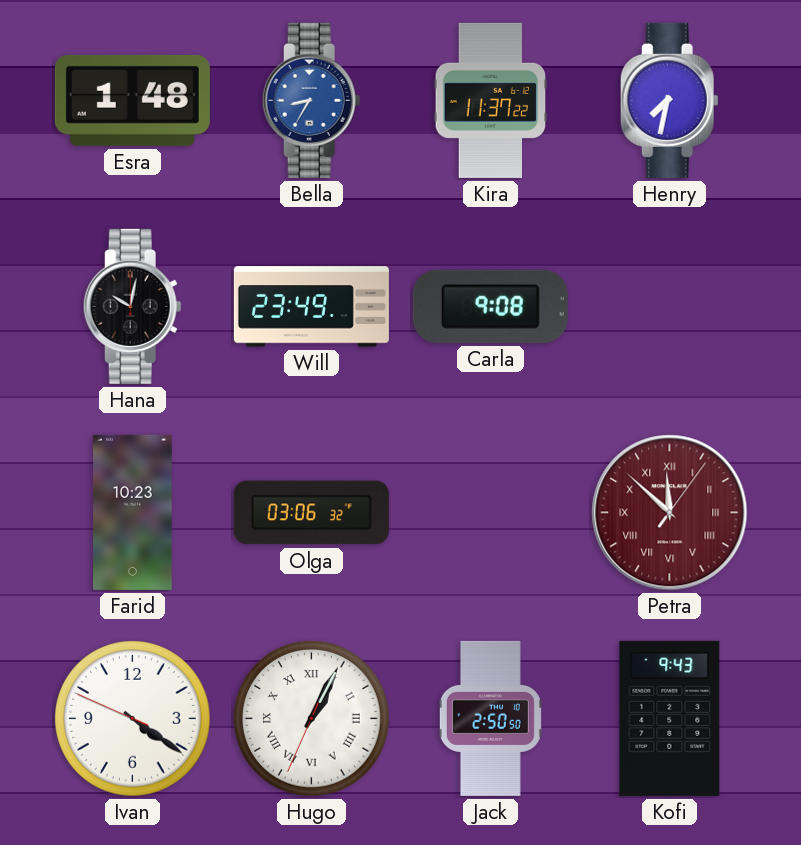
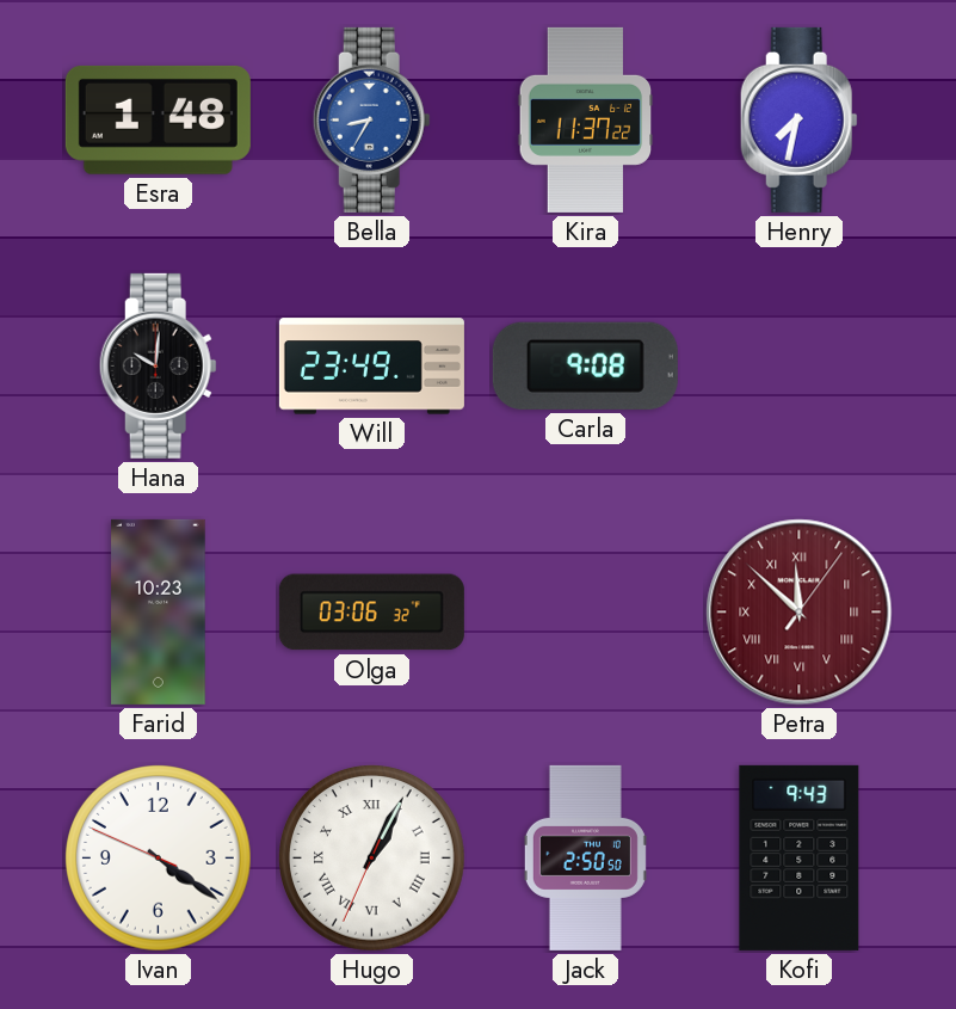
Hana: 10:02 -> 10:01 (158, 365)
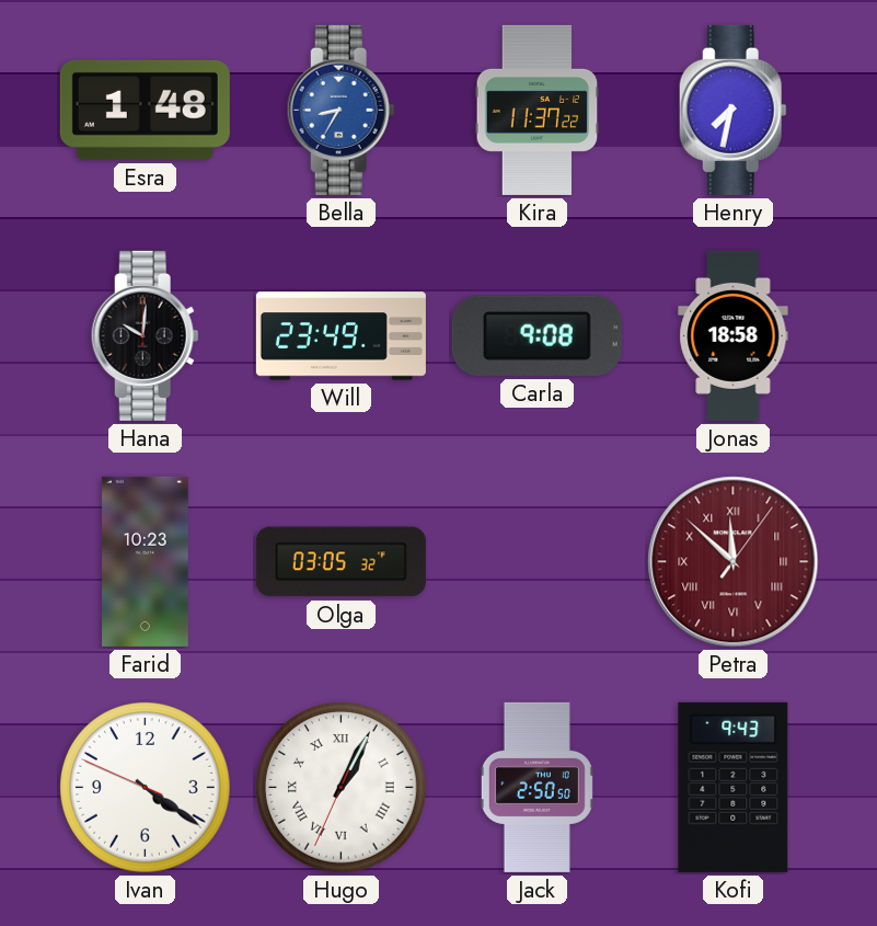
Jonas: none -> 18:58 (734, 335)
Olga: 03:06 -> 03:05 (341, 562)
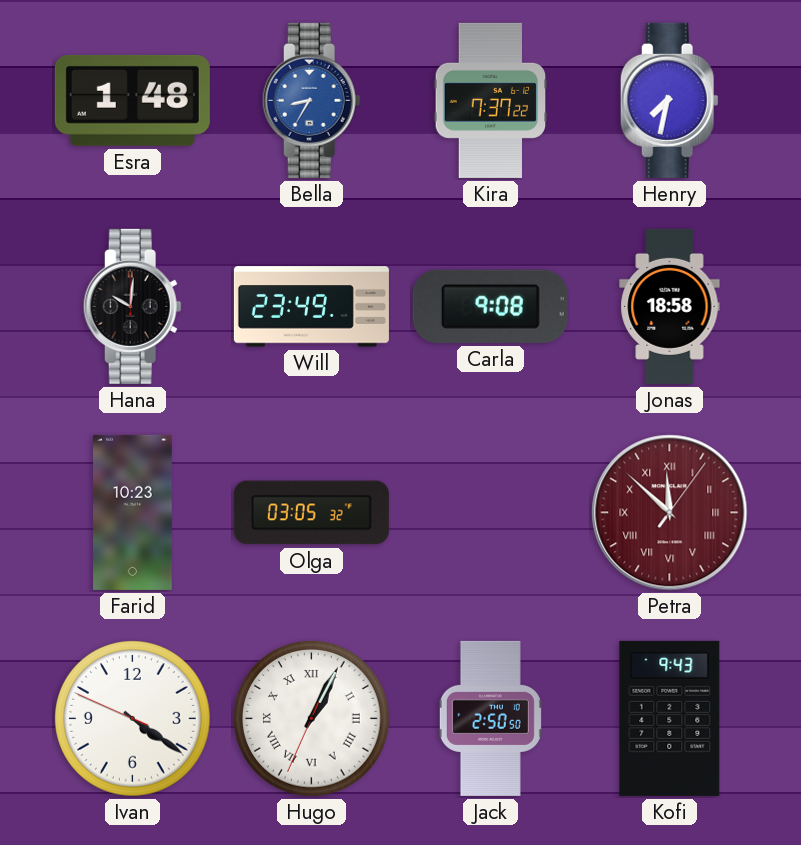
Kira: 11:37 -> 7:37 (491, 100)
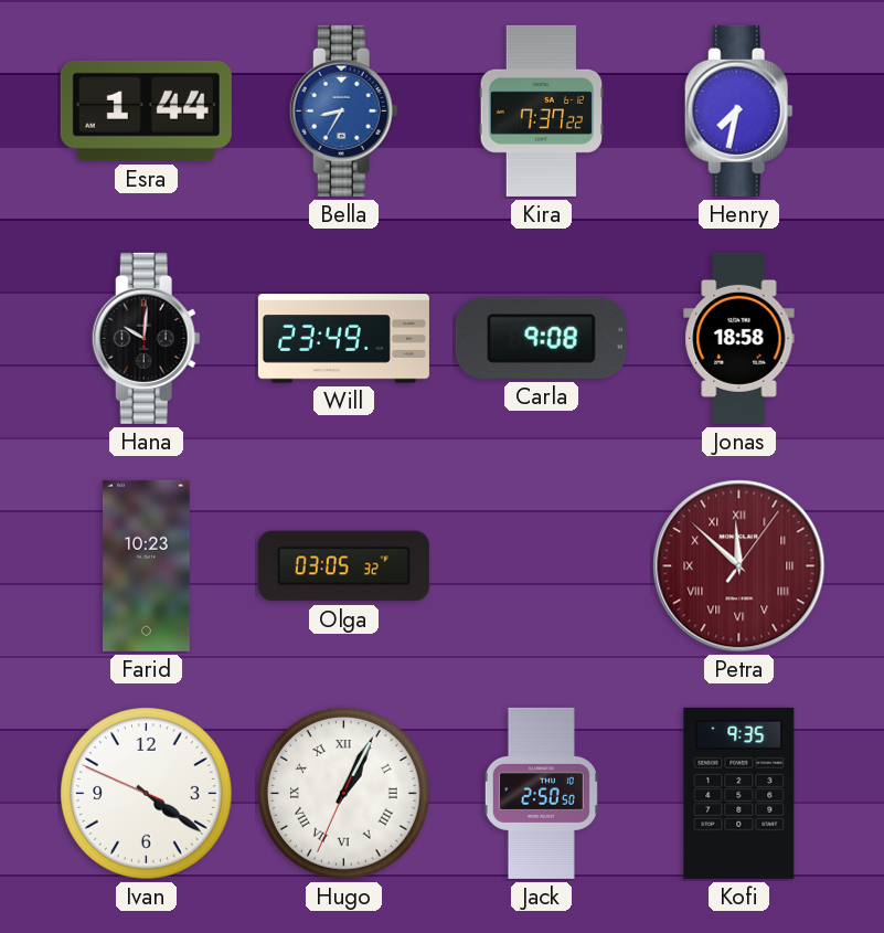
Esra: 1:48 -> 1:44 (146, 110)
Kofi: 9:43 -> 9:35 (739, 793)
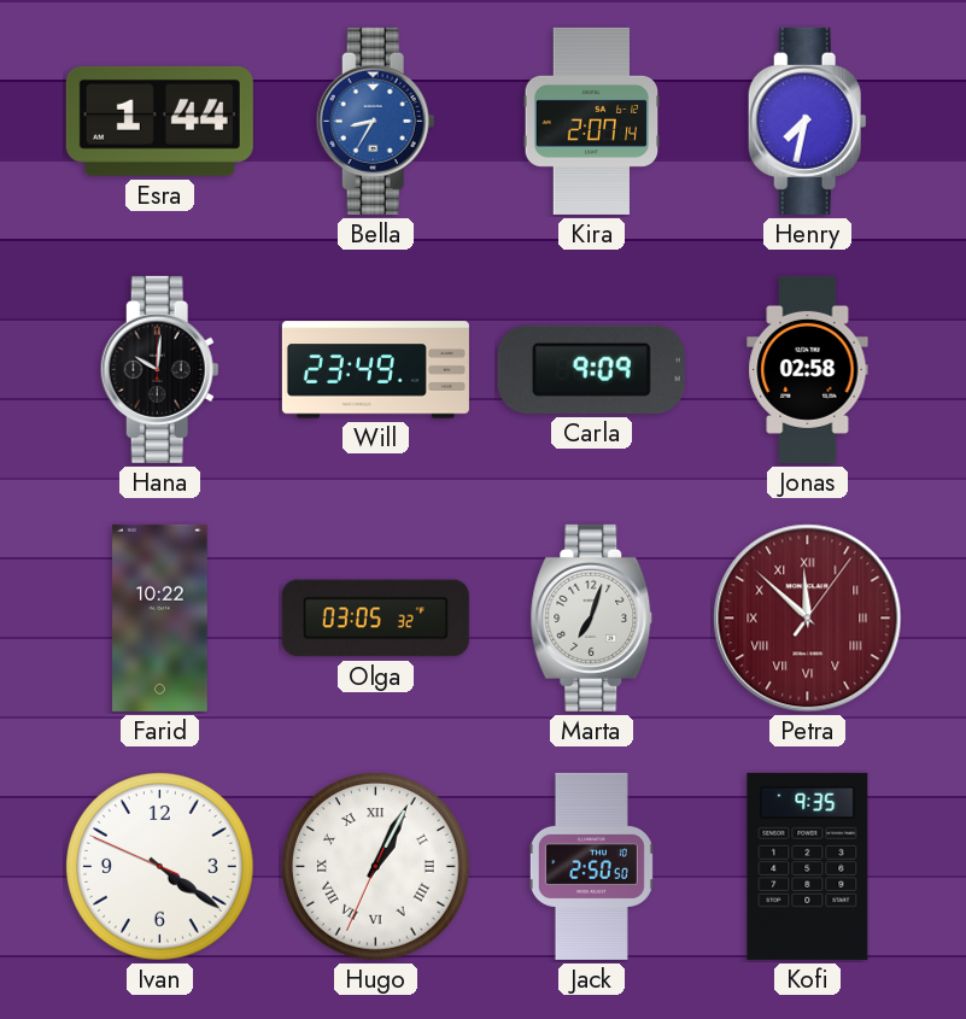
Kira: 7:37 -> 2:07 (592, 121)
Carla: 9:08 -> 9:09 (591, 369)
Jonas: 18:58 -> 02:58 (808, 369)
Farid: 10:23 -> 10:22 (160, 617)
Marta: none -> 7:03 (592, 617)
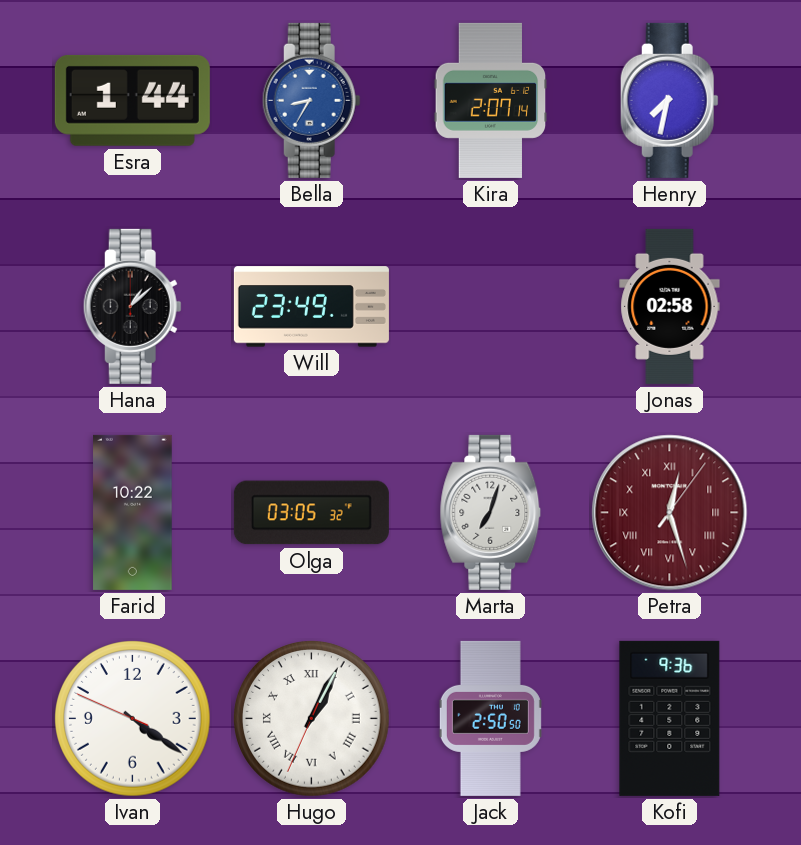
Hana: 10:01 -> 1:08 (132, 306)
Carla: 9:09 -> none (591, 369)
Petra: 11:52 -> 12:27 (670, 513)
Kofi: 9:35 -> 9:36 (670, 718)
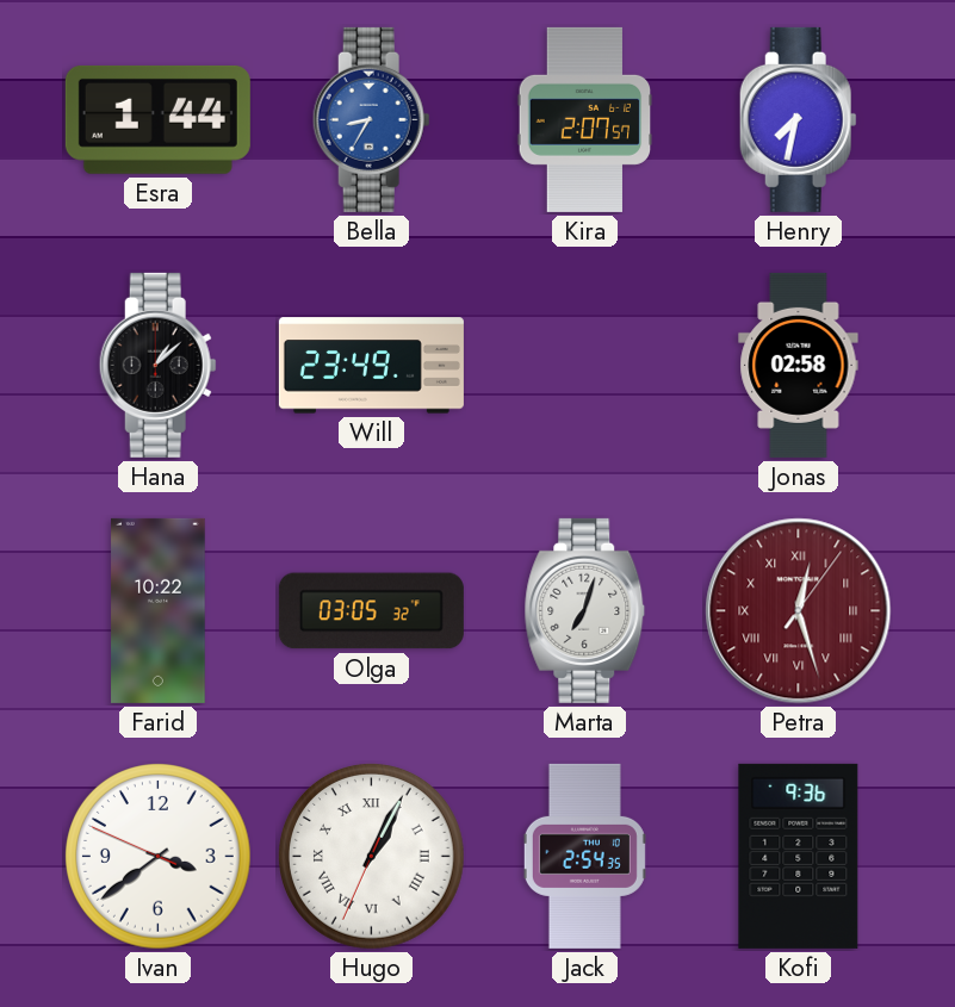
Kira: 2:07:14 -> 2:07:57 (585, 119)
Ivan: 4:20 -> 3:38 (159, 857)
Jack: 2:50 -> 2:54 (584, 856)
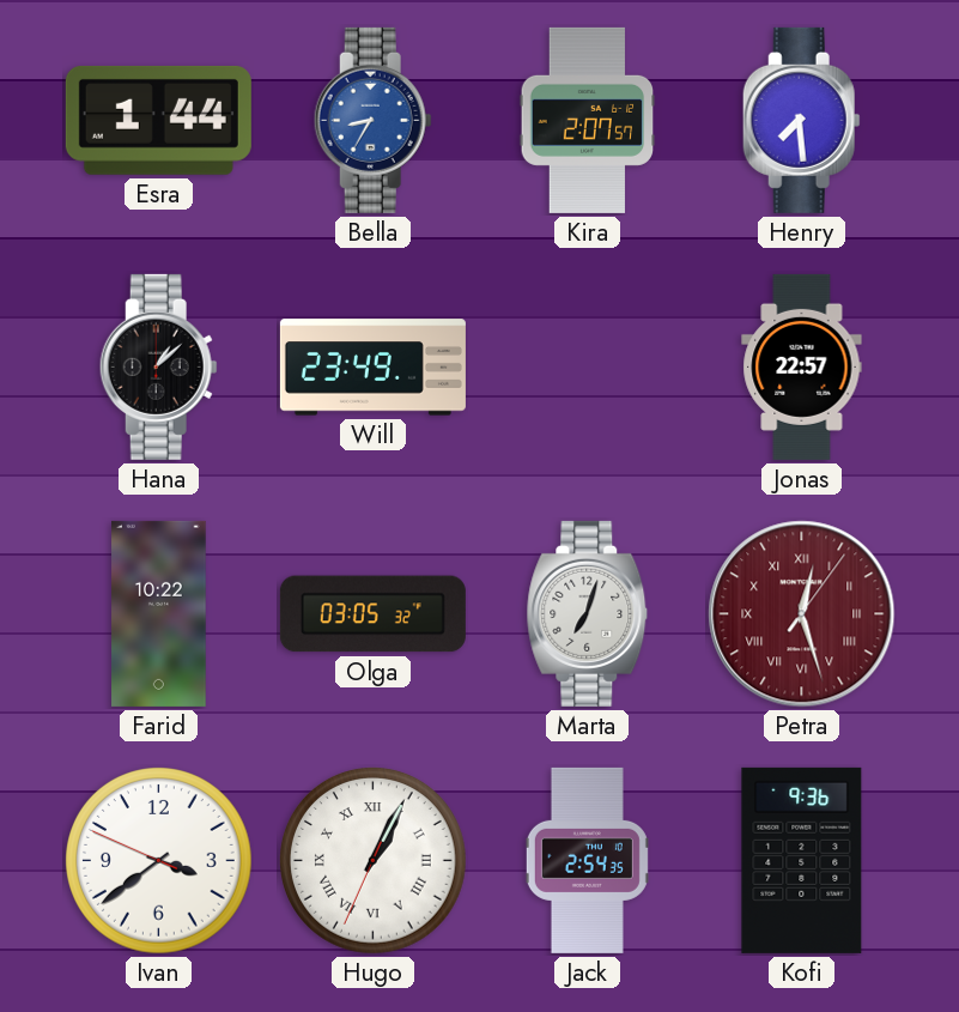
Henry: 7:32 -> 7:29 (801, 120)
Jonas: 02:58 -> 22:57 (802, 366)
